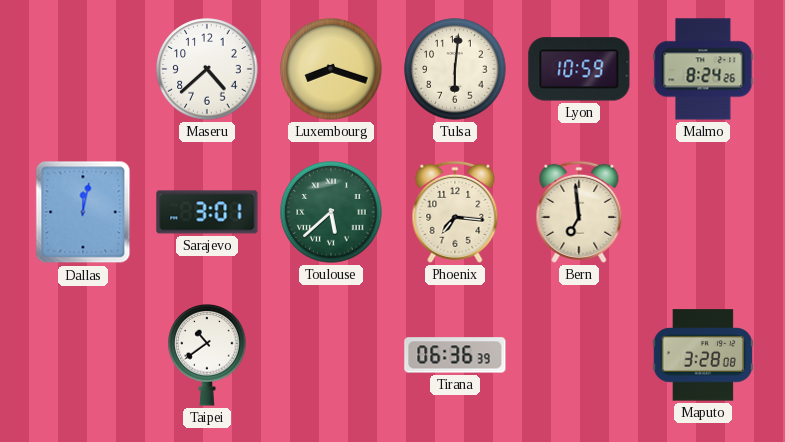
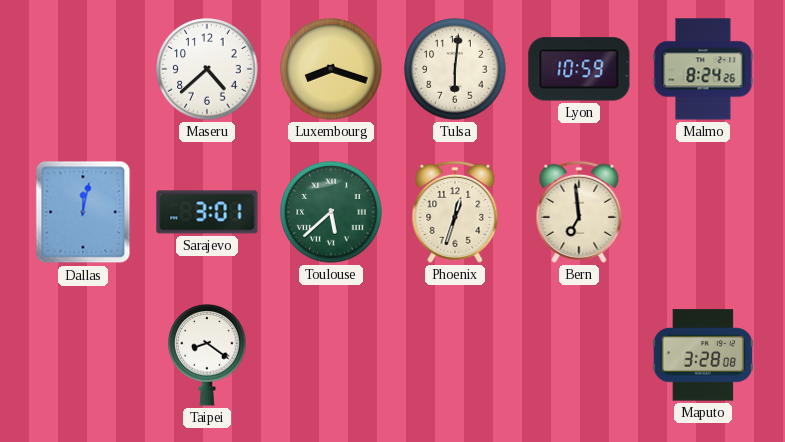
Phoenix: 7:16 -> 12:33 (455, 212)
Taipei: 10:39 -> 8:21 (207, 355)
Tirana: 06:36 -> none (455, 355)
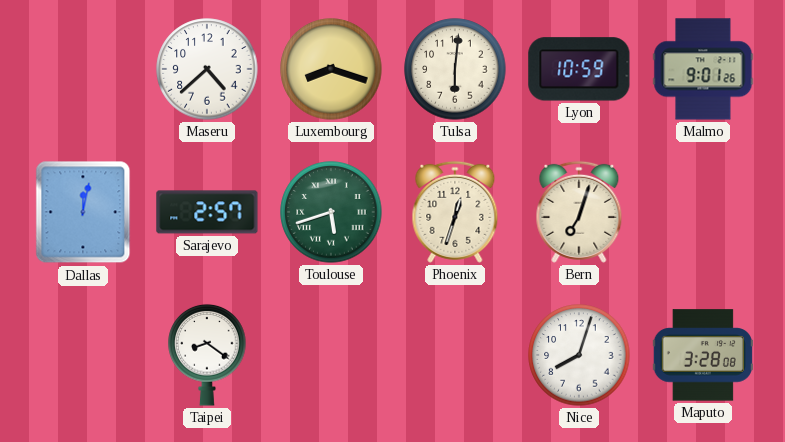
Malmo: 8:24 -> 9:01 (703, 69)
Sarajevo: 3:01 -> 2:57 (207, 212)
Toulouse: 5:38 -> 5:42 (331, 212)
Bern: 6:59 -> 7:03 (579, 212)
Nice: none -> 8:03 (579, 355)
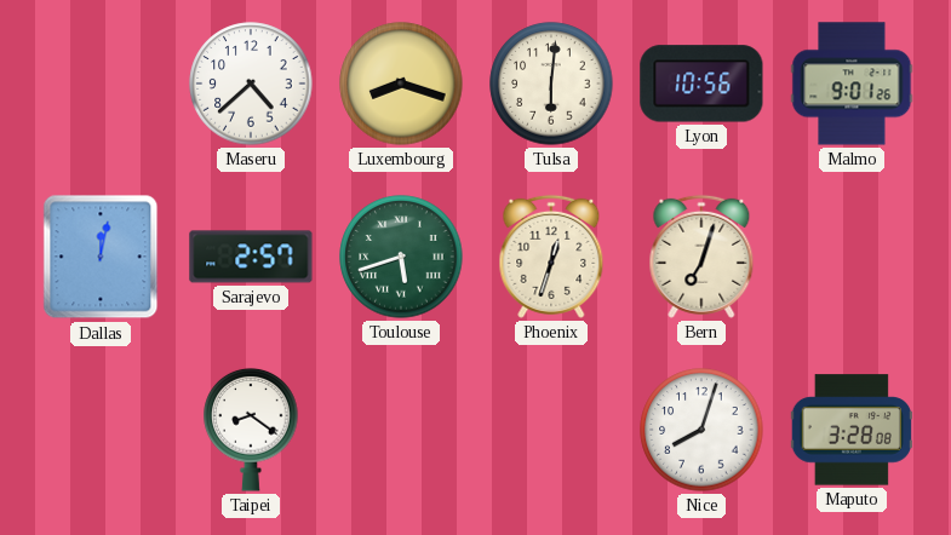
Lyon: 10:59 -> 10:56 (701, 84)
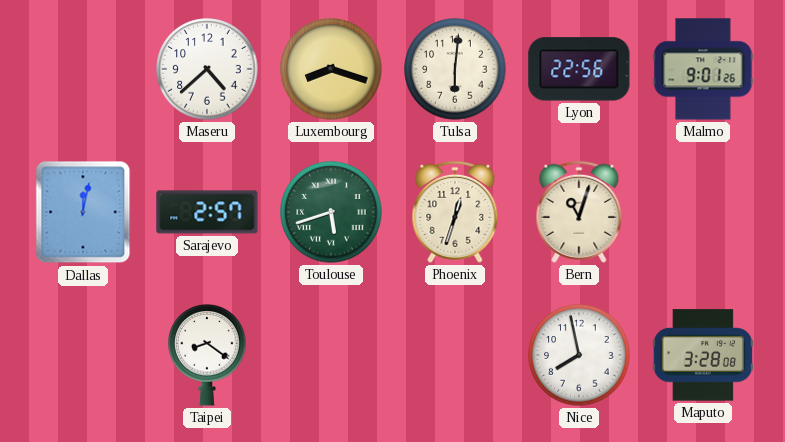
Lyon: 10:56 -> 22:56 (579, 69)
Bern: 7:03 -> 11:03 (579, 212)
Nice: 8:03 -> 7:58 (579, 355)
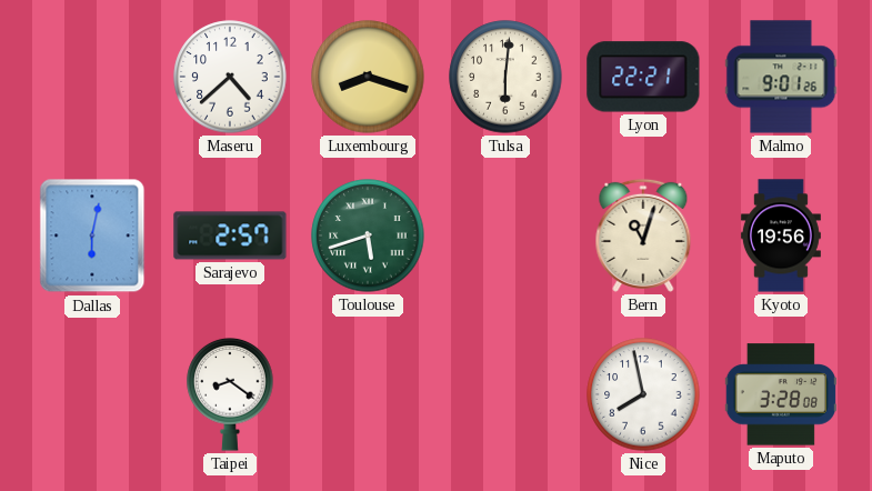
Lyon: 22:56 -> 22:21 (643, 77)
Dallas: 12:02 -> 6:02 (92, 236)
Phoenix: 12:33 -> none (455, 212)
Kyoto: none -> 19:56 (781, 236)
